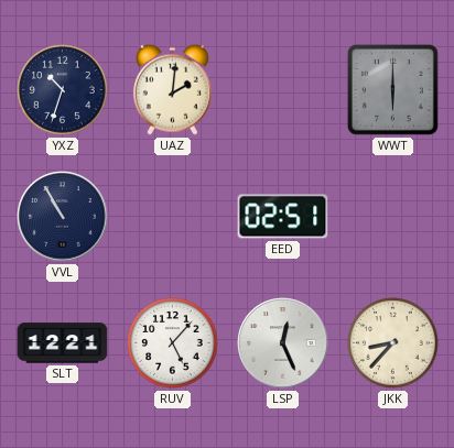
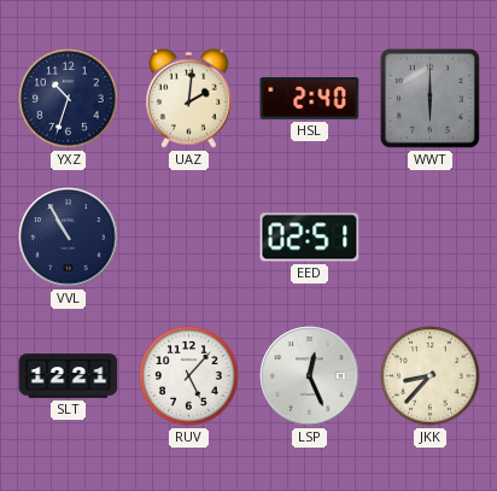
HSL: none -> 2:40 (310, 99)
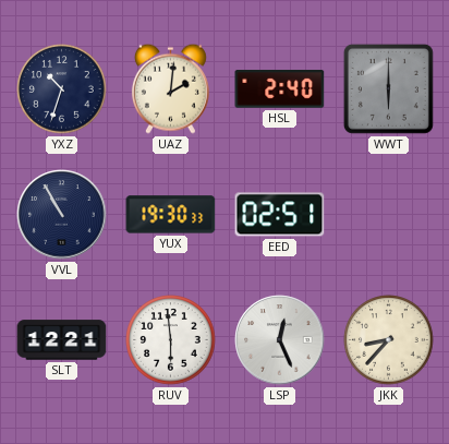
YUX: none -> 19:30 (171, 215)
RUV: 5:07 -> 5:59 (171, 340)
